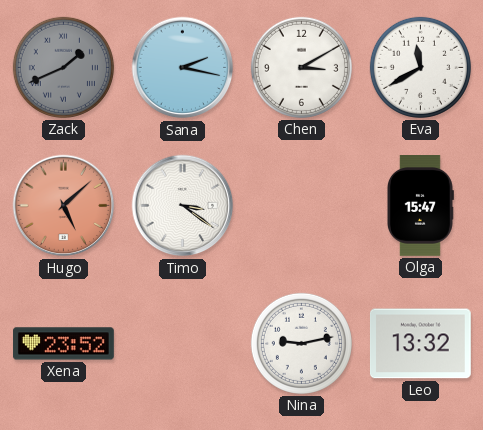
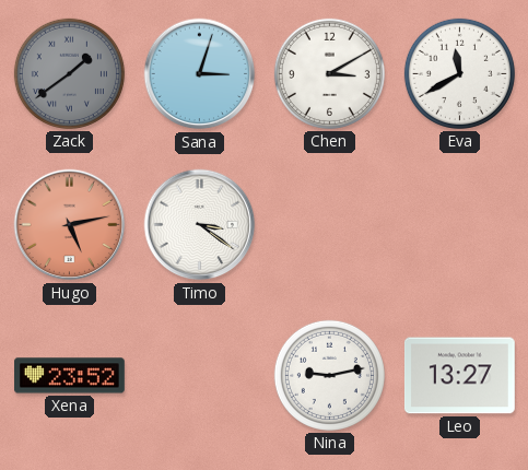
Zack: 1:41 -> 1:39 (69, 73)
Sana: 2:17 -> 3:03 (200, 74)
Hugo: 5:08 -> 5:13 (70, 225)
Olga: 15:47 -> none (420, 206)
Leo: 13:32 -> 13:27 (459, 376)
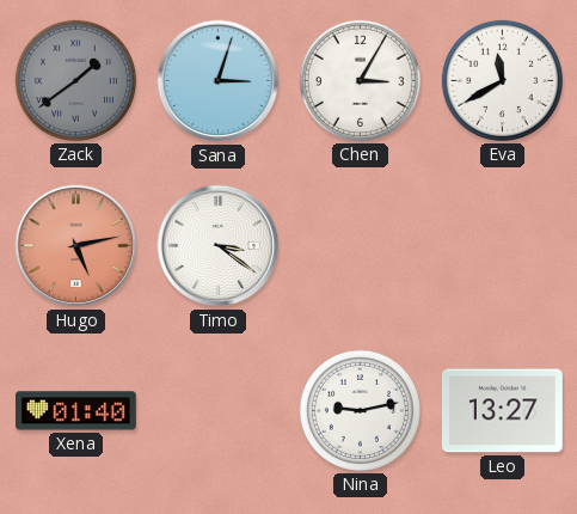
Chen: 3:10 -> 3:05 (360, 80)
Xena: 23:52 -> 01:40 (76, 411)
